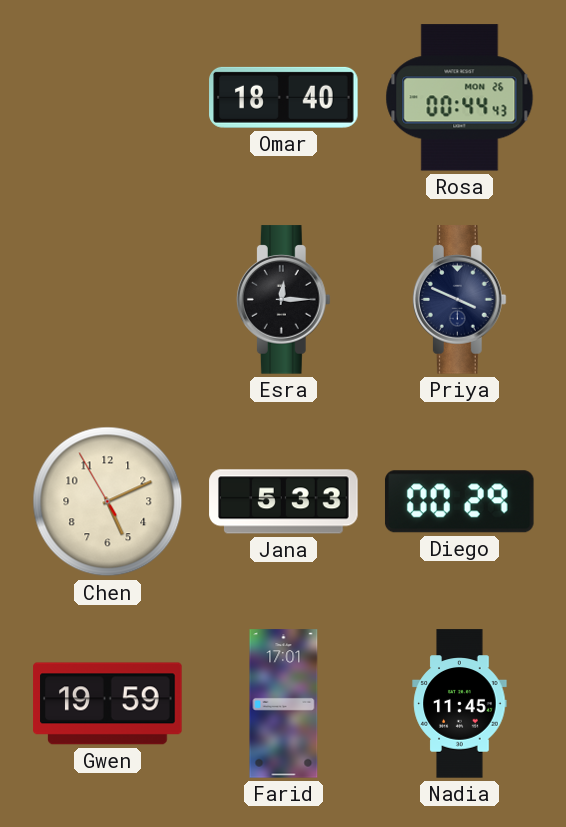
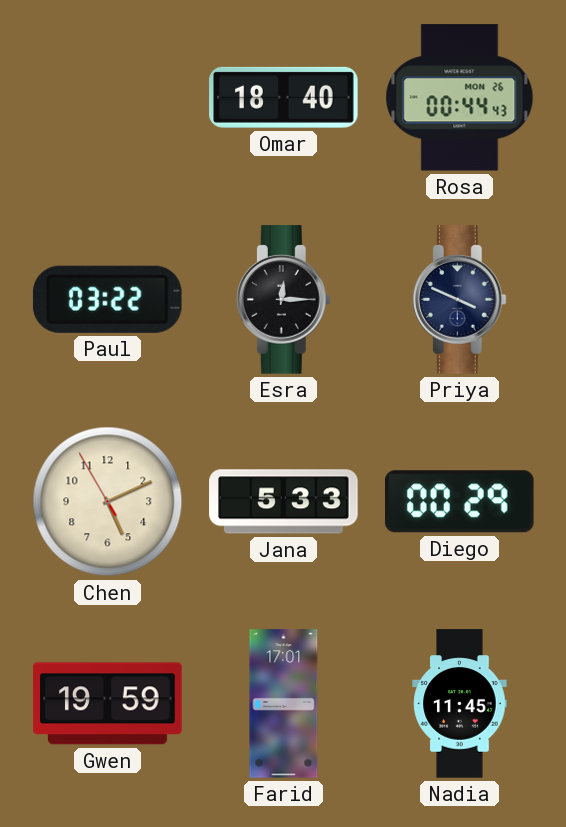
Paul: none -> 03:22 (107, 299)
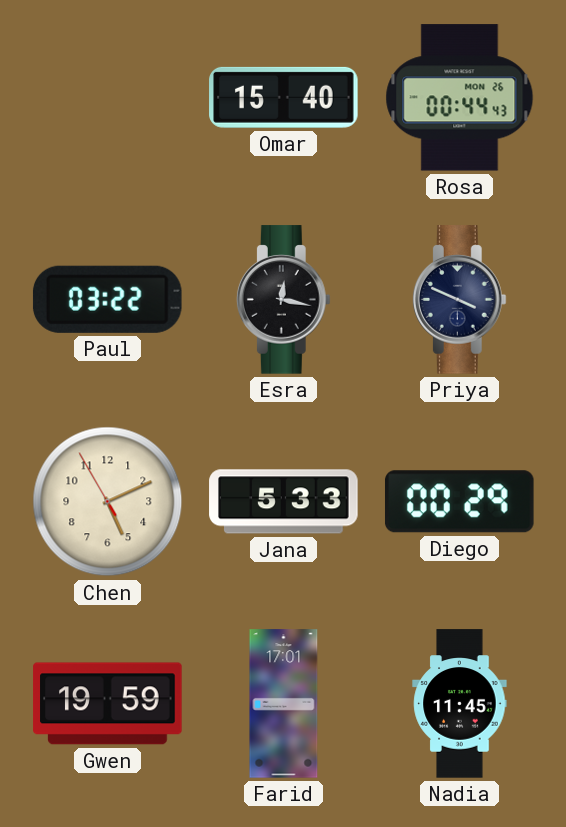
Omar: 18:40 -> 15:40 (284, 97)
Esra: 12:15 -> 12:17 (283, 300)
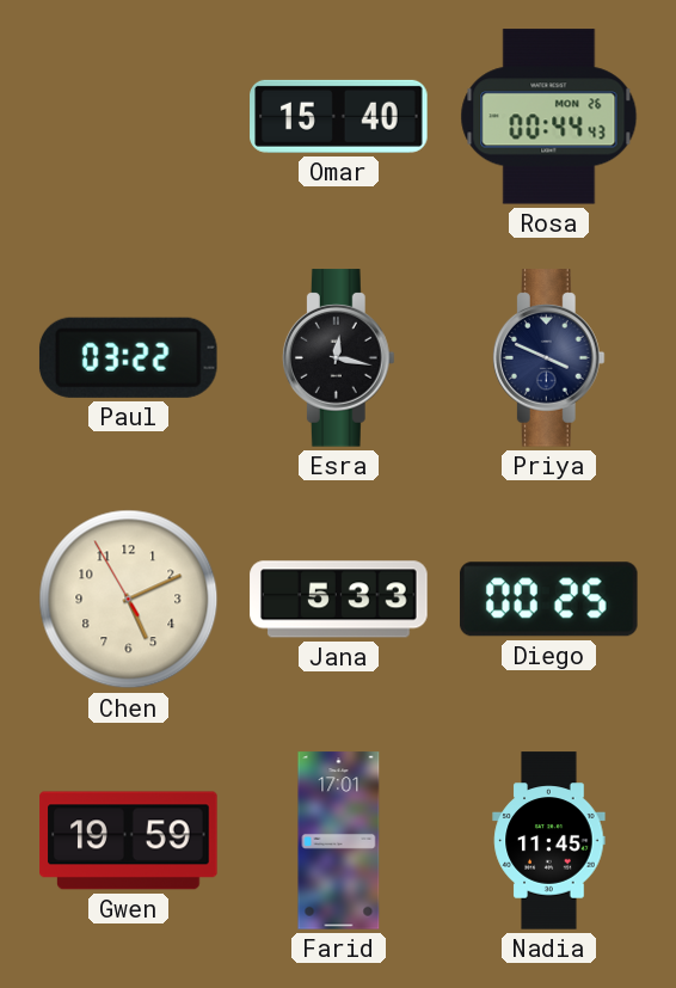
Diego: 00:29 -> 00:25 (548, 600)
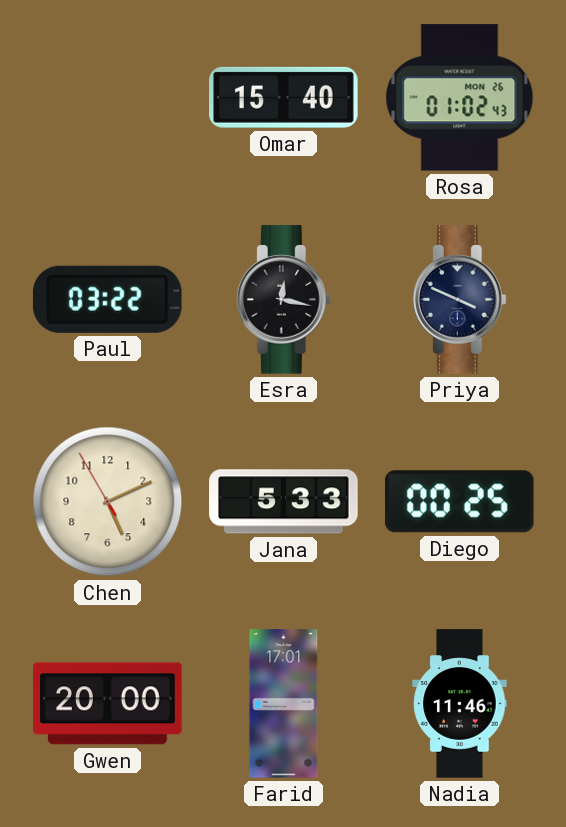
Rosa: 00:44 -> 01:02 (460, 98)
Gwen: 19:59 -> 20:00 (108, 704)
Nadia: 11:45 -> 11:46 (460, 704)
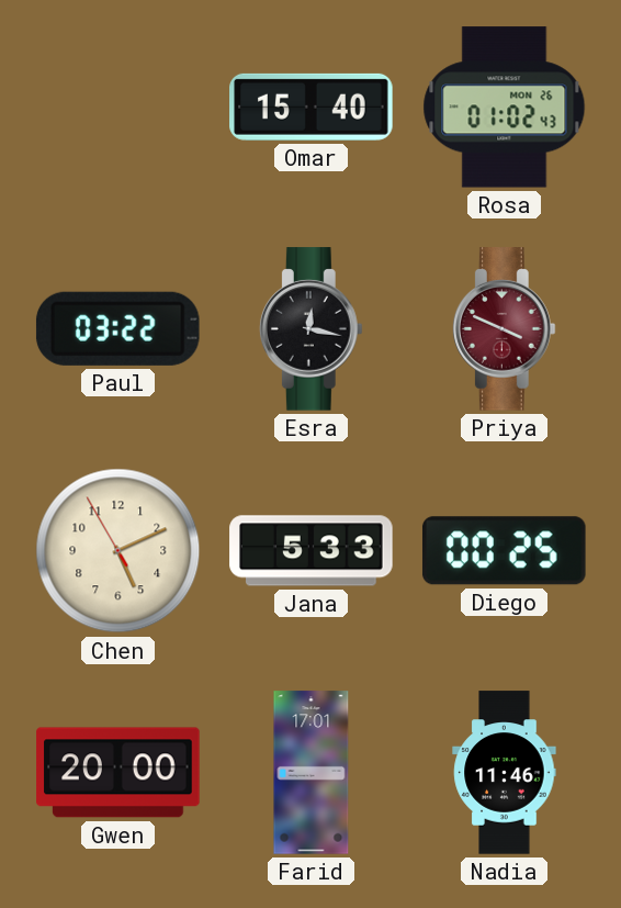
Priya dial: navy -> burgundy (504, 329)
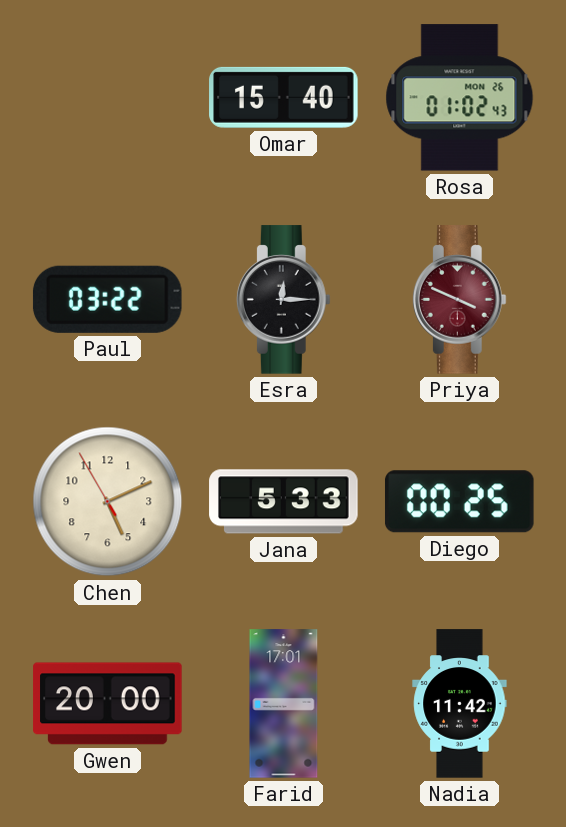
Esra: 12:17 -> 12:15 (283, 300)
Nadia: 11:46 -> 11:42 (460, 704)
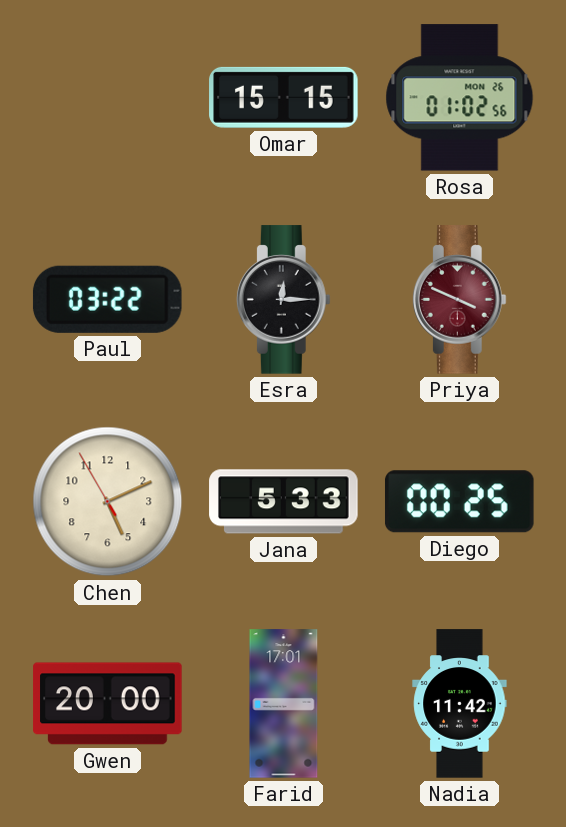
Omar: 15:40 -> 15:15 (284, 97)
Rosa: 01:02:43 -> 01:02:56 (460, 98)
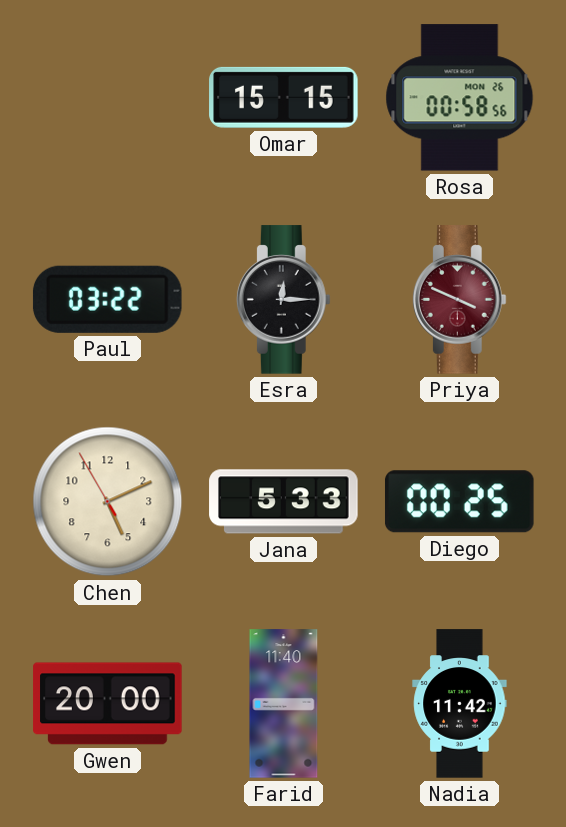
Rosa: 01:02 -> 00:58 (460, 98)
Farid: 17:01 -> 11:40 (284, 704)
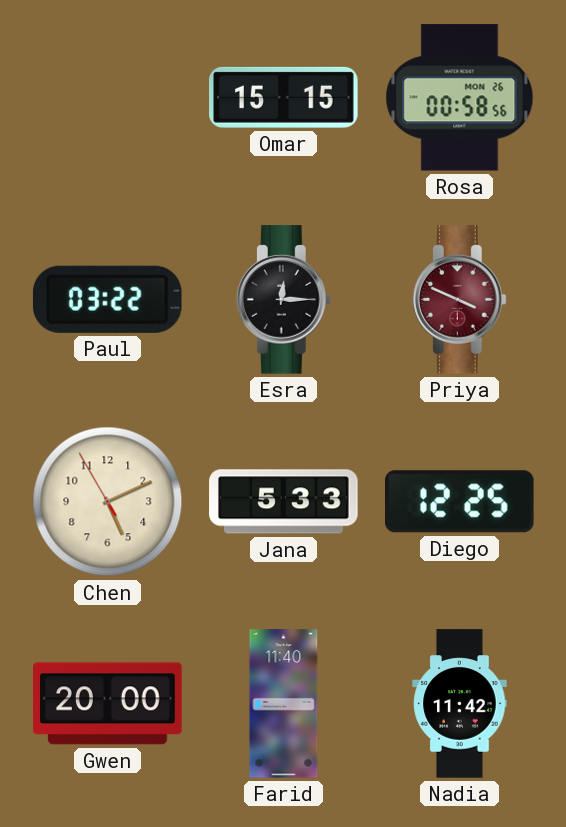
Diego: 00:25 -> 12:25 (459, 502)
